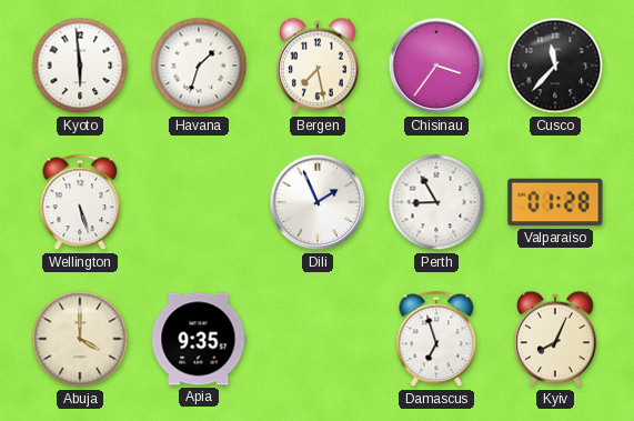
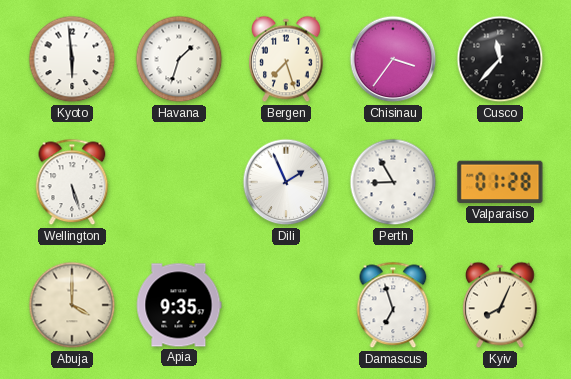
Bergen: 7:28 -> 7:27 (286, 59)
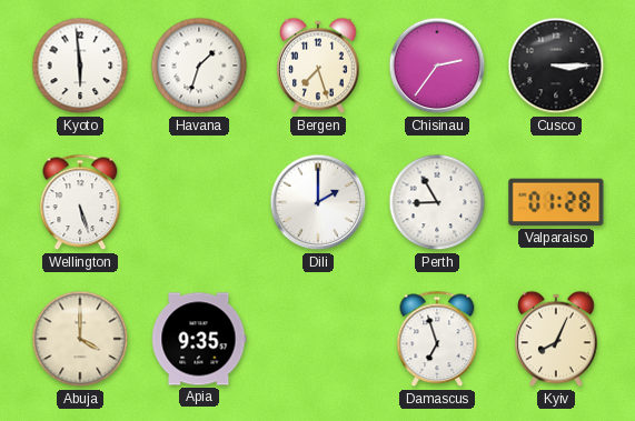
Chisinau: 3:36 -> 2:36 (437, 66)
Cusco: 11:37 -> 3:15 (556, 66)
Dili: 1:56 -> 2:00 (318, 202)
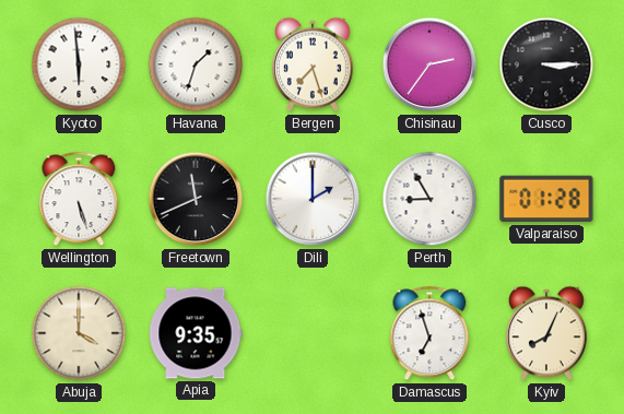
Freetown: none -> 11:41 (196, 199)
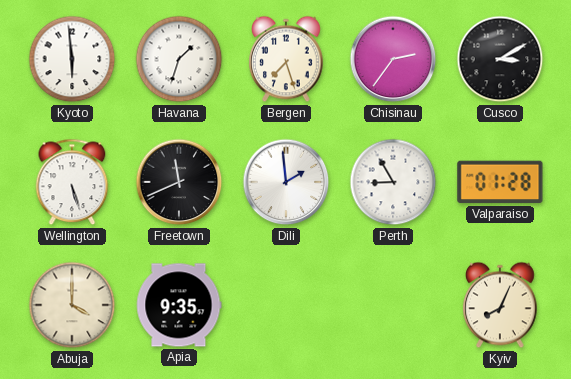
Cusco: 3:15 -> 3:10 (500, 59)
Dili: 2:00 -> 1:59 (286, 182)
Damascus: 6:57 -> none (429, 333)
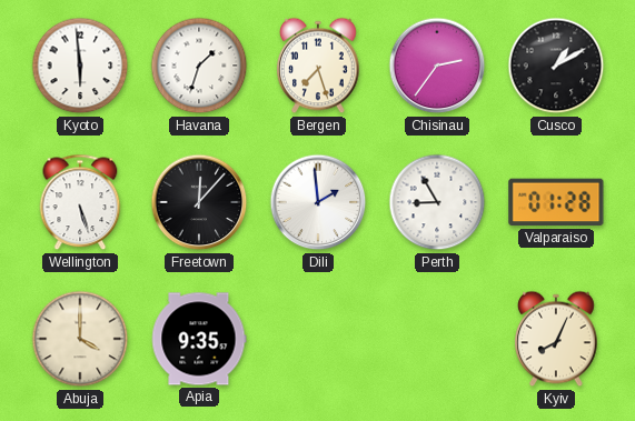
Cusco: 3:10 -> 1:10 (556, 66)
Freetown: 11:41 -> 12:07 (199, 202)
